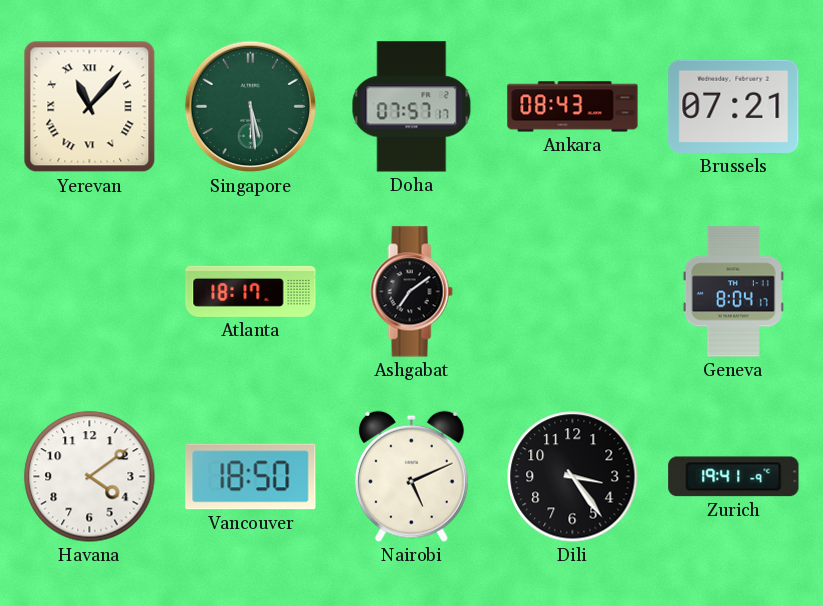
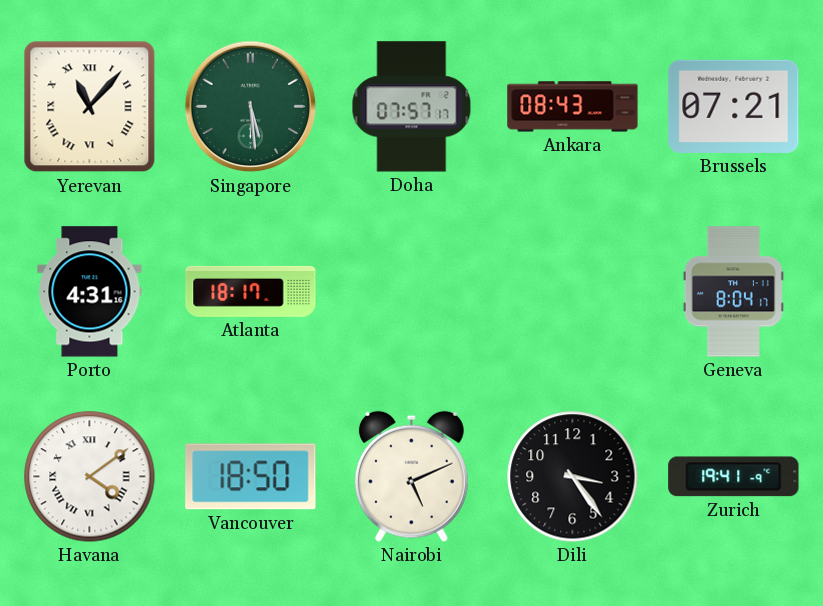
Porto: none -> 4:31 (90, 292)
Ashgabat: 7:09 -> none (411, 292)
Havana numerals: Arabic -> Roman (90, 477)
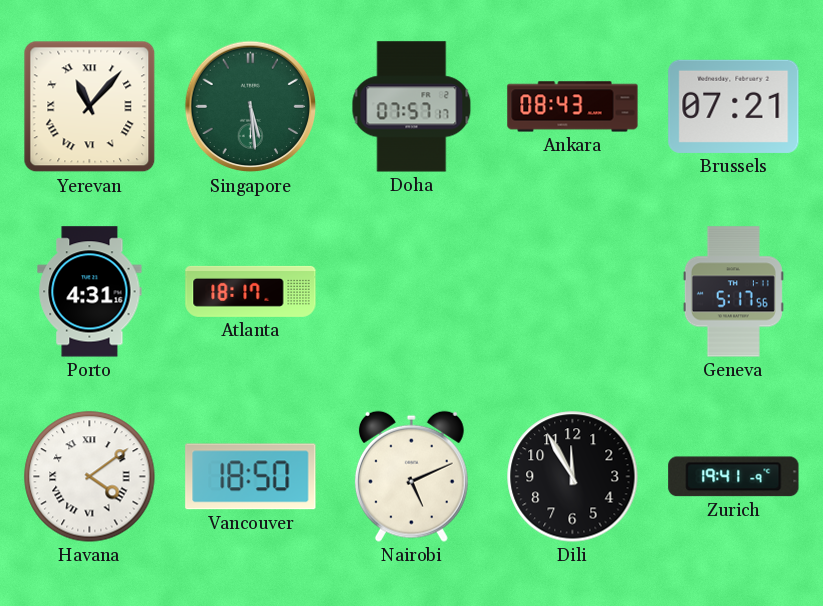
Geneva: 8:04 -> 5:17 (733, 292)
Dili: 3:24 -> 11:55 (573, 477)
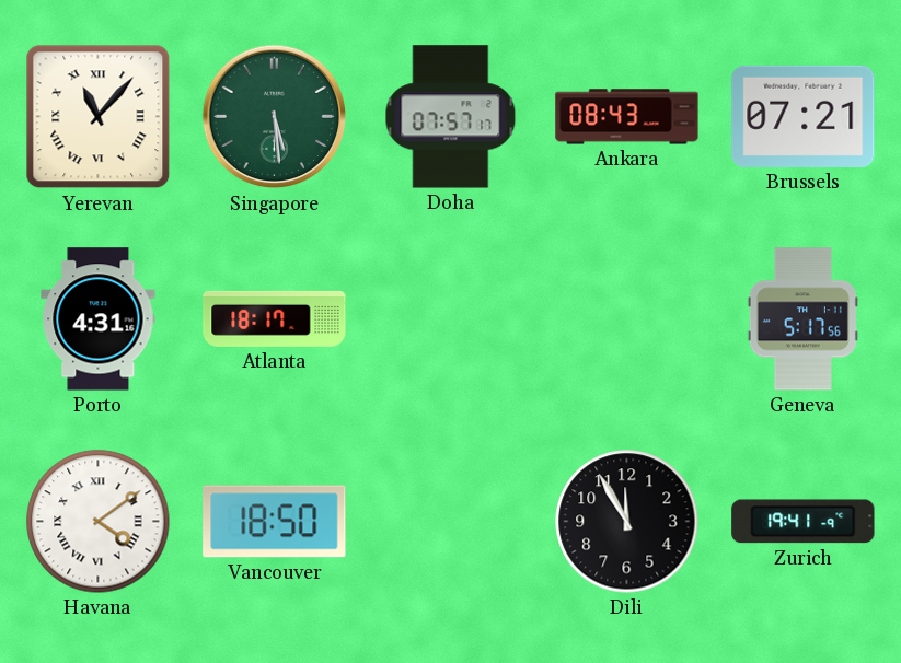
Nairobi: 5:11 -> none (411, 476)
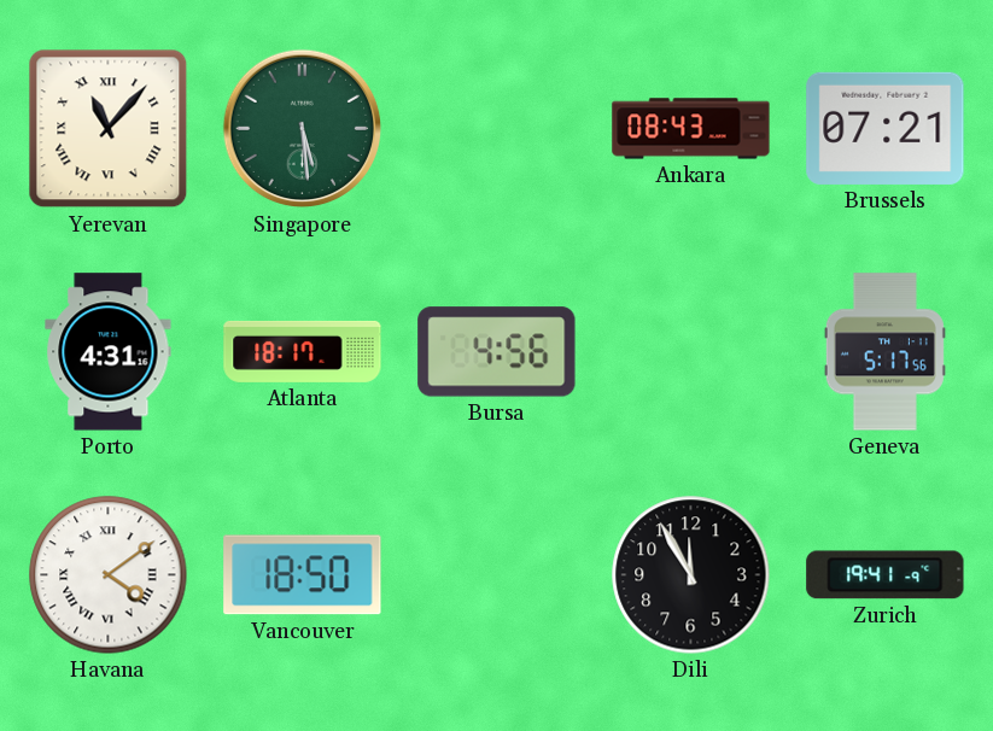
Doha: 07:57 -> none (451, 117)
Bursa: none -> 4:56 (497, 352)
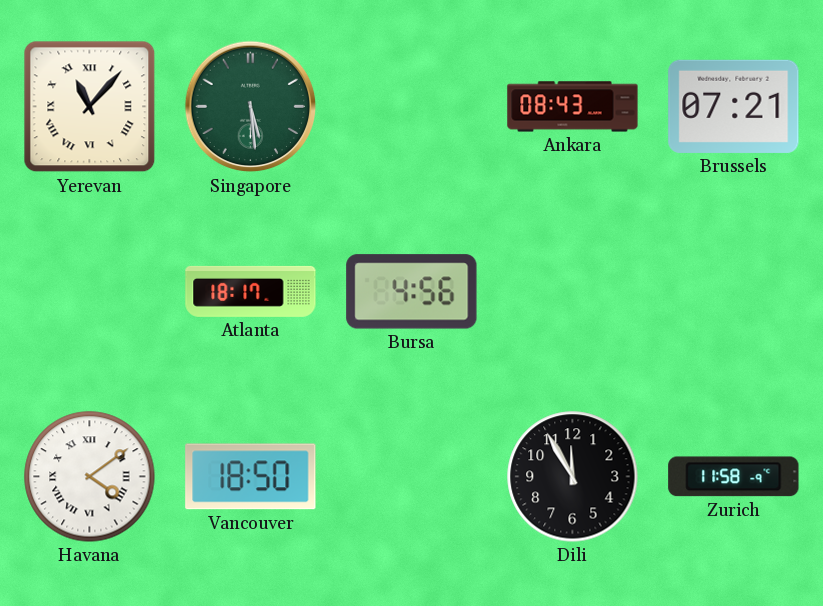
Porto: 4:31 -> none (109, 352)
Geneva: 5:17 -> none (884, 352)
Zurich: 19:41 -> 11:58 (734, 477)
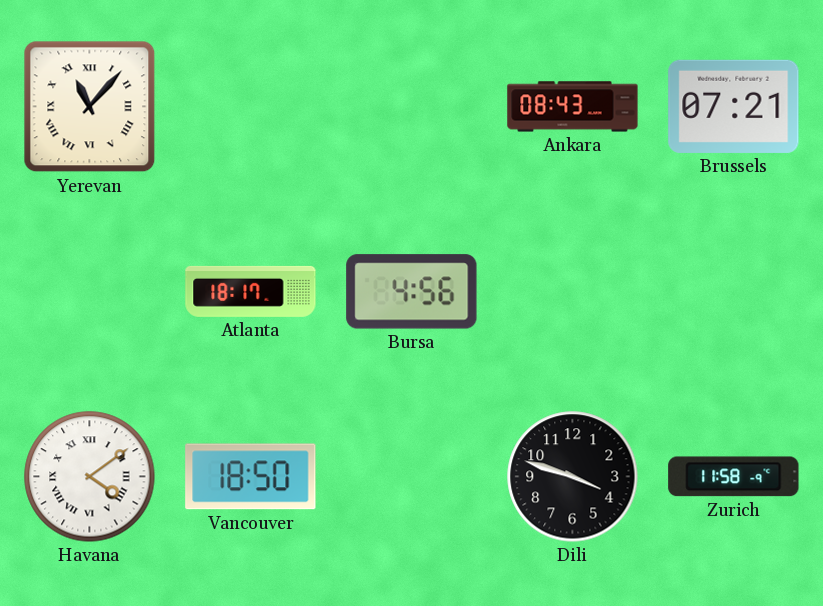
Singapore: 5:29 -> none (251, 107)
Dili: 11:55 -> 3:48 (573, 477)
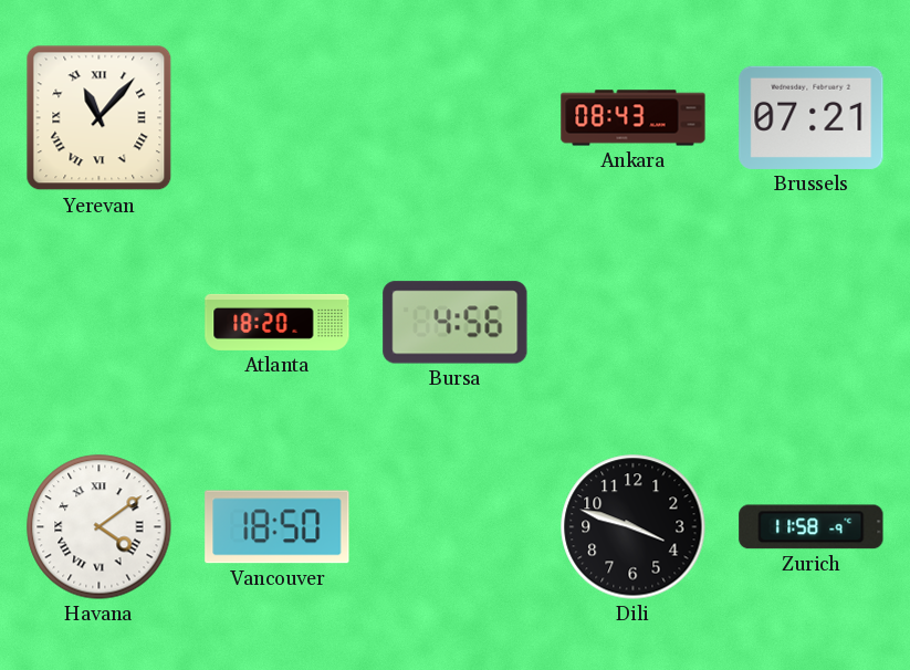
Atlanta: 18:17 -> 18:20 (278, 322)
